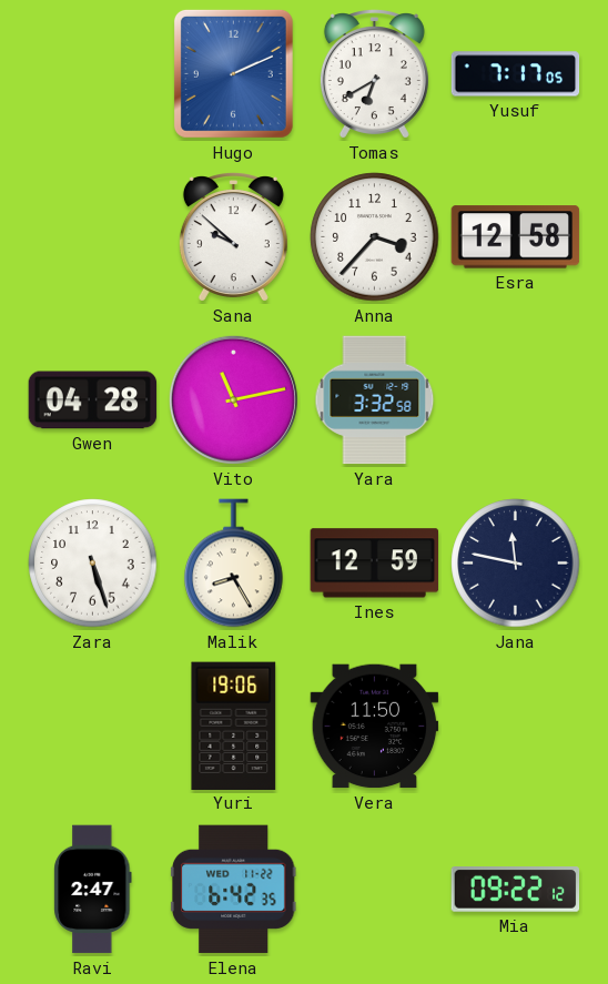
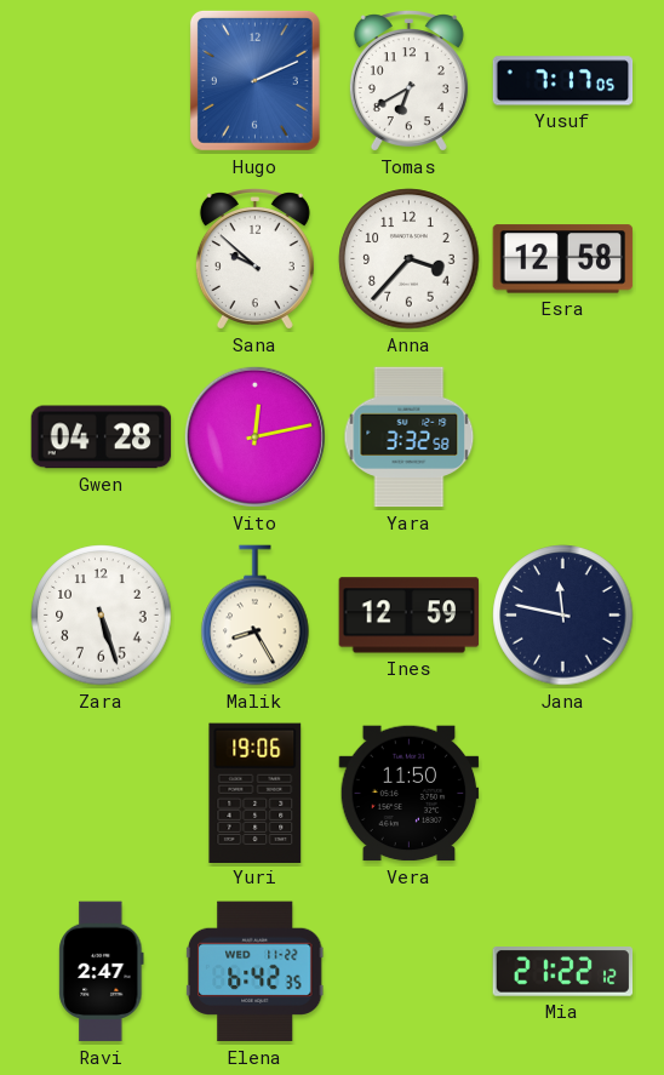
Vito: 11:13 -> 12:13 (254, 436)
Mia: 09:22 -> 21:22 (563, 972)
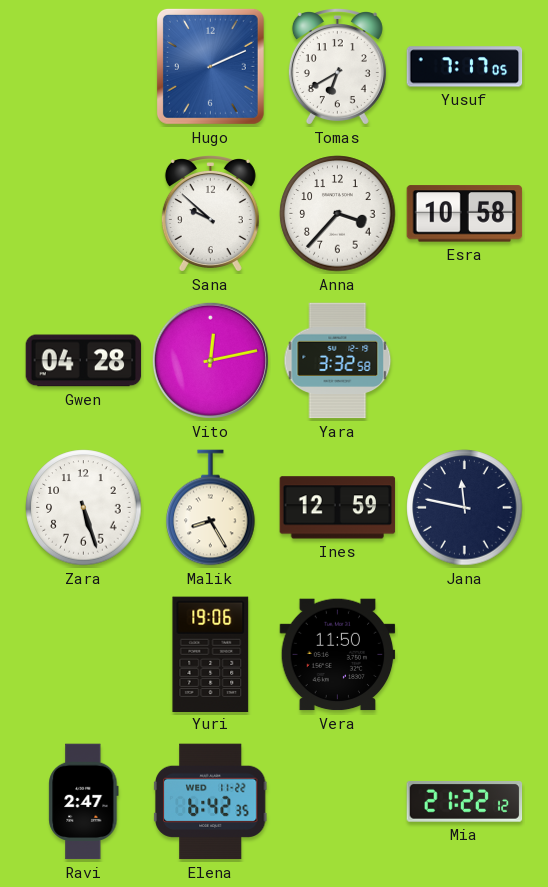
Esra: 12:58 -> 10:58 (465, 214)
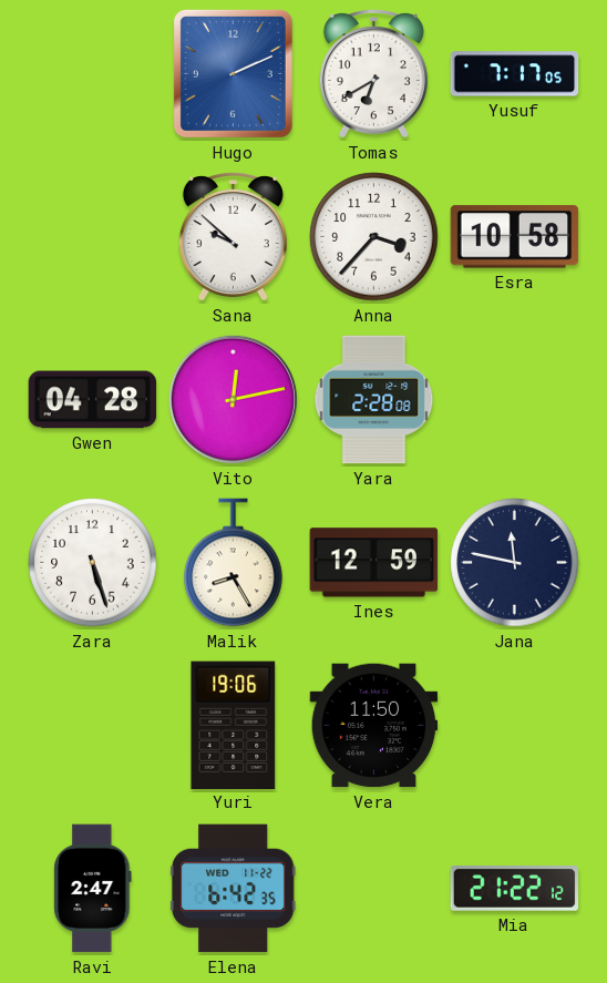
Yara: 3:32 -> 2:28 (374, 400)
